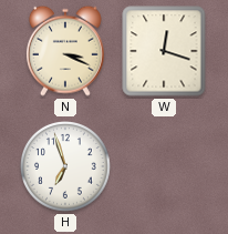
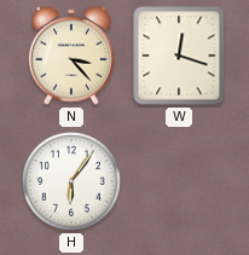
N: 3:19 -> 3:23 (71, 56)
H: 6:57 -> 6:06 (73, 182)
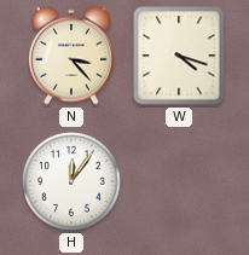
W: 12:18 -> 4:18 (179, 56)
H: 6:06 -> 12:06 (73, 182)
